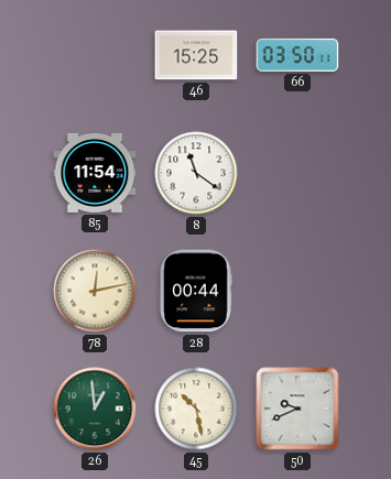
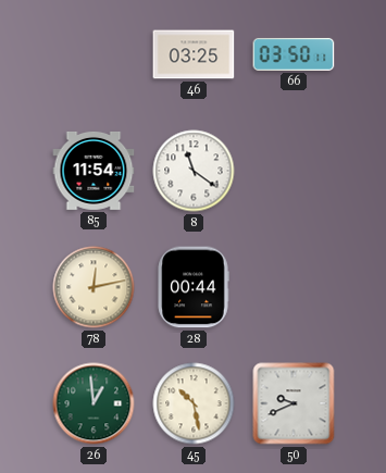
46: 15:25 -> 03:25 (194, 54)
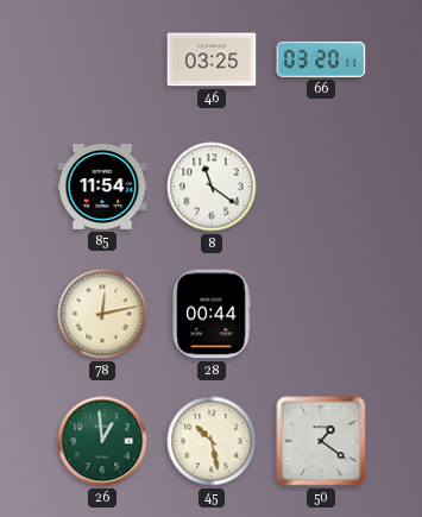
66: 03:50 -> 03:20 (321, 59)
50: 9:41 -> 1:21 (321, 441)
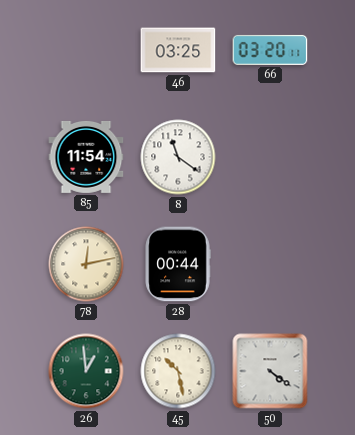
50: 1:21 -> 4:21 (270, 371)
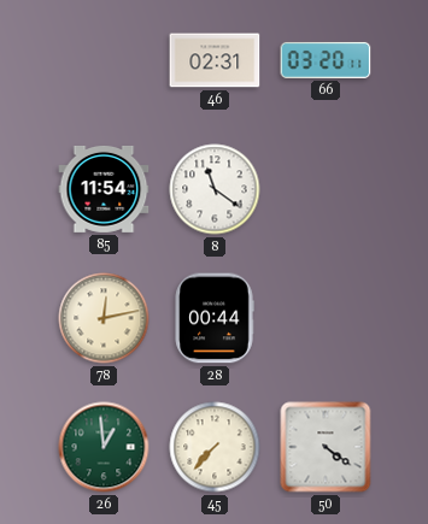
46: 03:25 -> 02:31 (215, 60)
45: 10:28 -> 7:37 (215, 447)
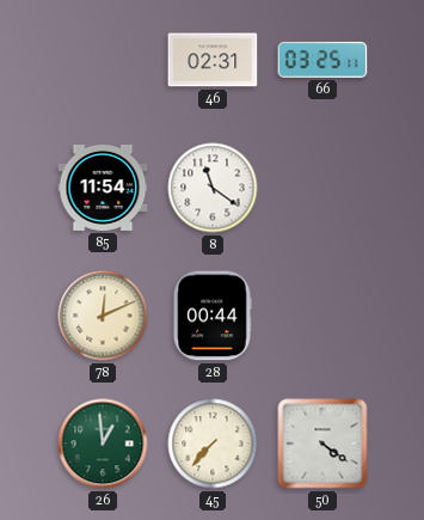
66: 03:20 -> 03:25 (322, 60)
78: 12:13 -> 12:11 (103, 316)
